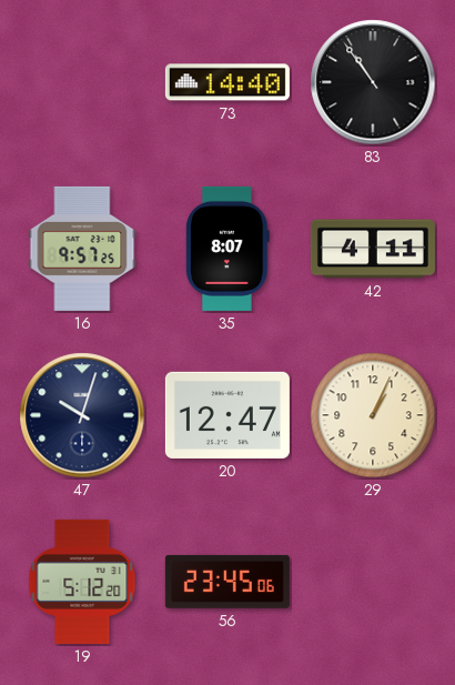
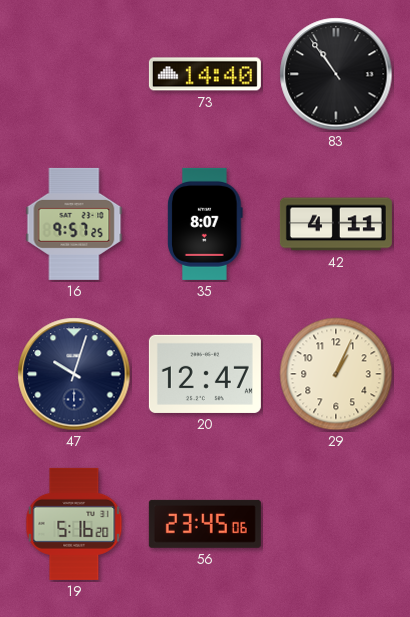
19: 5:12 -> 5:16 (74, 524)
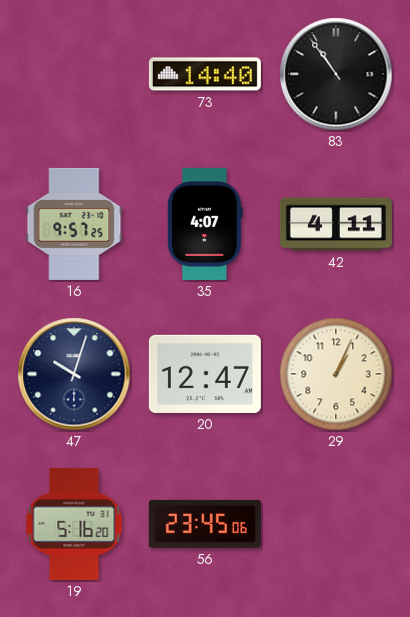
35: 8:07 -> 4:07 (205, 224)
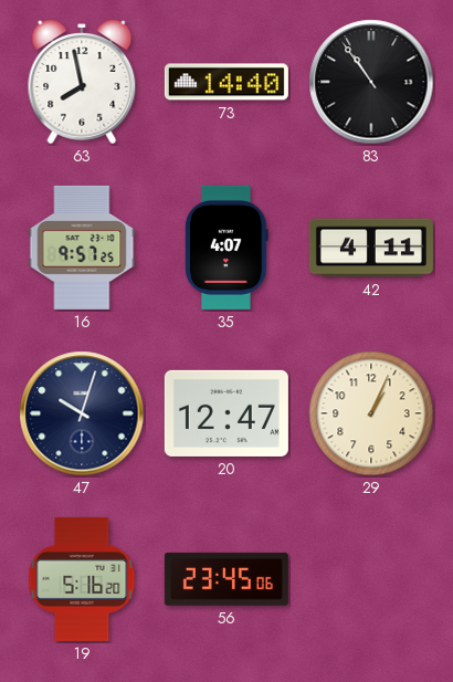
63: none -> 7:58 (82, 82)
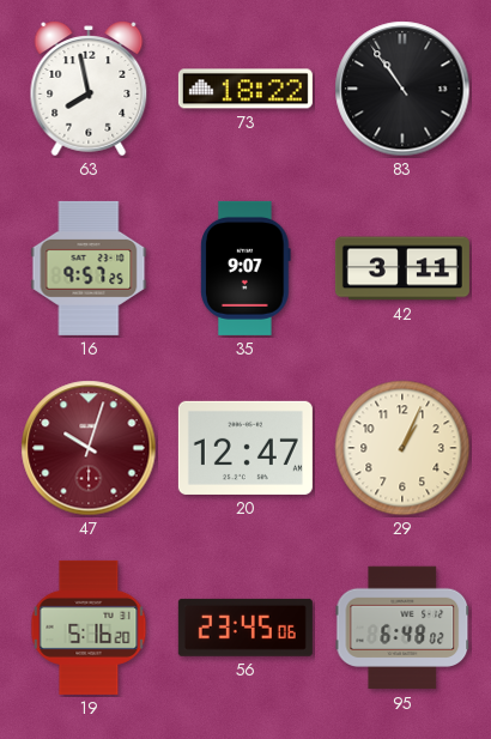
73: 14:40 -> 18:22 (245, 89)
35: 4:07 -> 9:07 (245, 268)
42: 4:11 -> 3:11 (402, 268)
47 dial: navy -> burgundy (89, 448)
95: none -> 6:48 (402, 628)
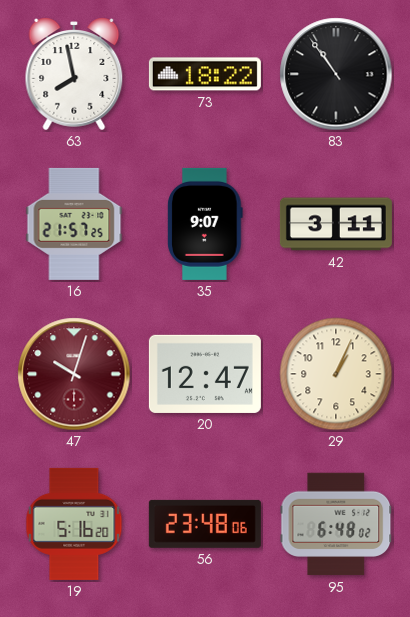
16: 9:57 -> 21:57 (74, 224)
56: 23:45 -> 23:48 (205, 524)
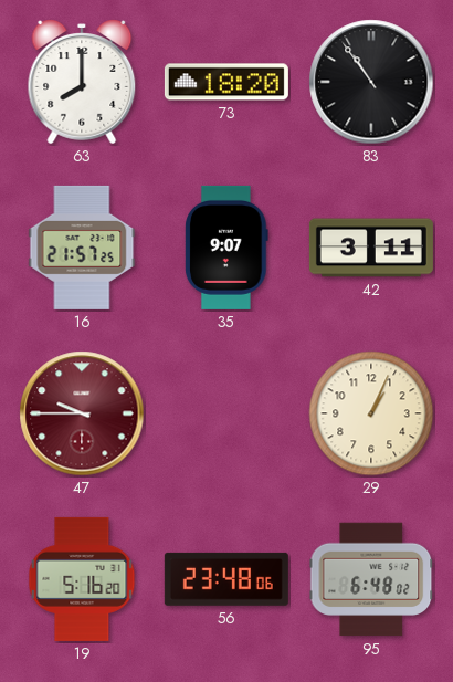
63: 7:58 -> 8:00 (82, 82)
73: 18:22 -> 18:20 (227, 82)
47: 10:03 -> 9:45 (82, 413)
20: 12:47 -> none (205, 374)
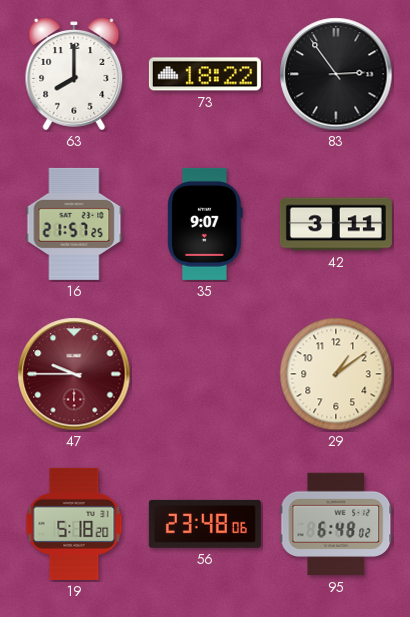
73: 18:20 -> 18:22 (205, 74)
83: 10:54 -> 2:54 (336, 74)
29: 1:04 -> 1:09 (336, 374)
19: 5:16 -> 5:18 (74, 524)
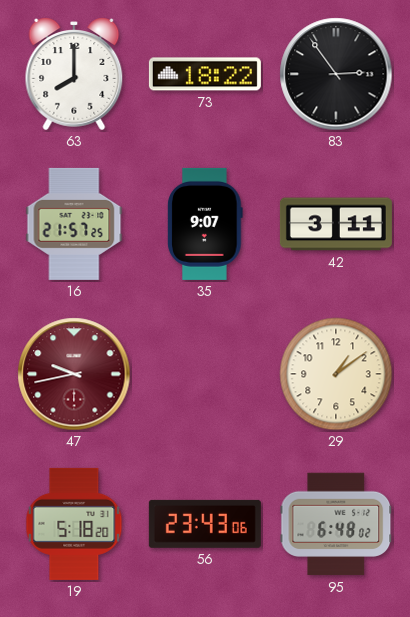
47: 9:45 -> 9:43 (74, 374)
56: 23:48 -> 23:43 (205, 524)
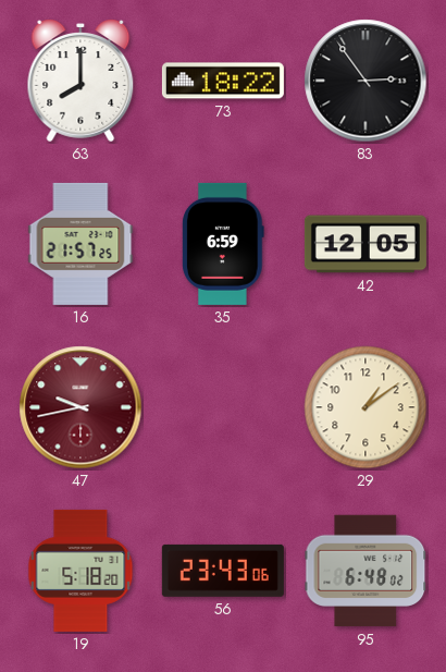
35: 9:07 -> 6:59 (223, 244)
42: 3:11 -> 12:05 (366, 244)
